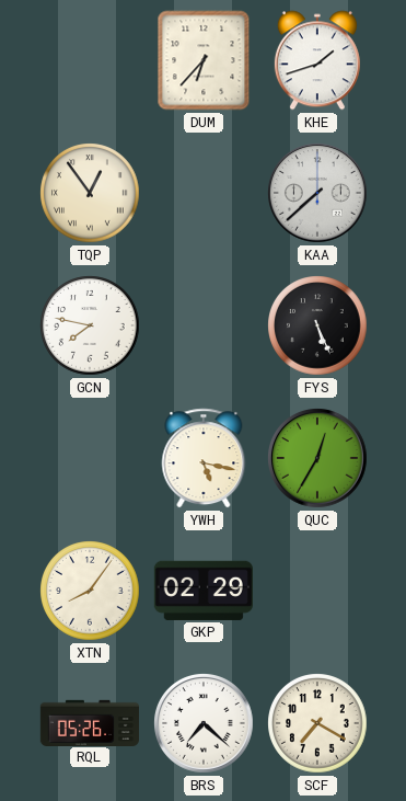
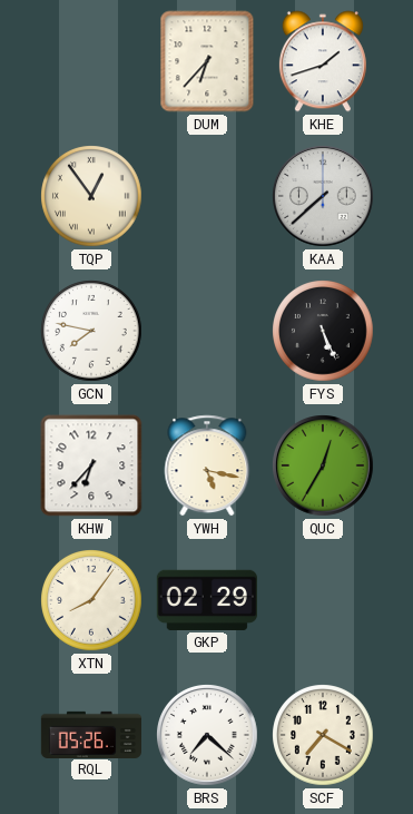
KHW: none -> 6:37 (91, 465)
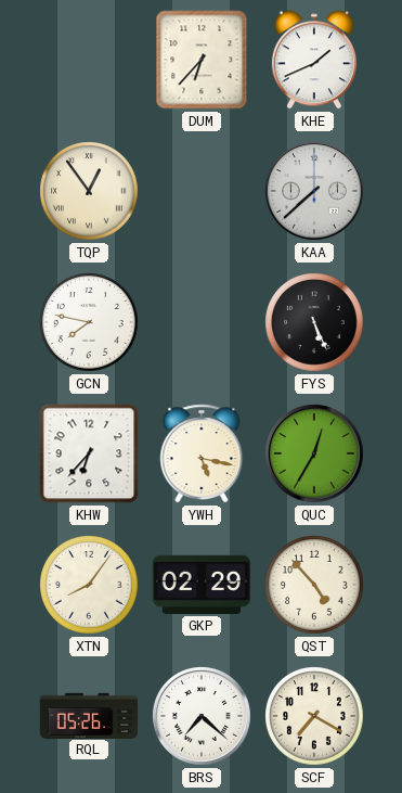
KHE: 1:42 -> 1:41 (314, 60)
QST: none -> 4:53 (314, 585)
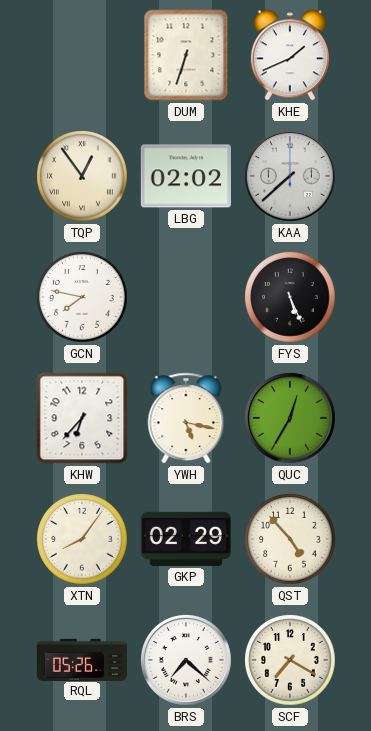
DUM: 6:37 -> 6:33 (186, 55)
LBG: none -> 02:02 (186, 176)
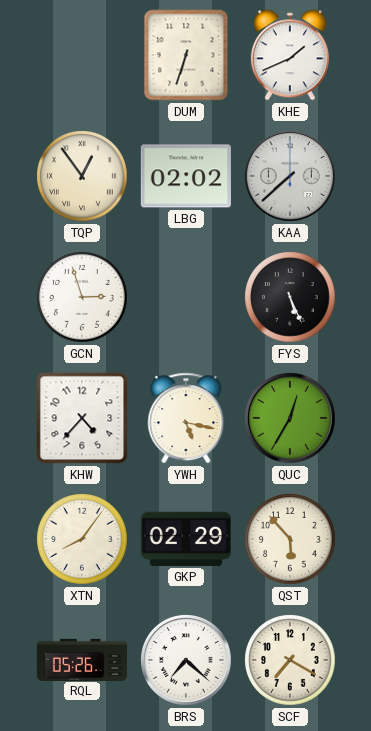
GCN: 7:47 -> 2:57 (82, 297)
KHW: 6:37 -> 4:37 (82, 418)
QST: 4:53 -> 5:53 (290, 539)
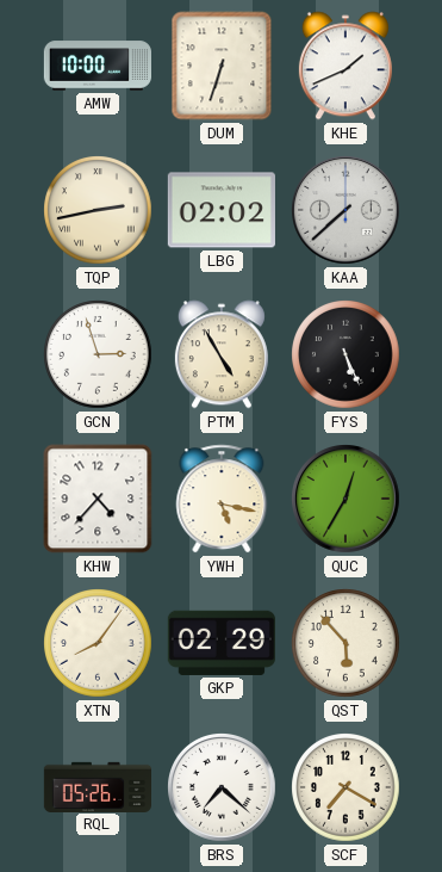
AMW: none -> 10:00 (97, 66)
TQP: 12:54 -> 2:43 (98, 210)
PTM: none -> 4:55 (222, 354)
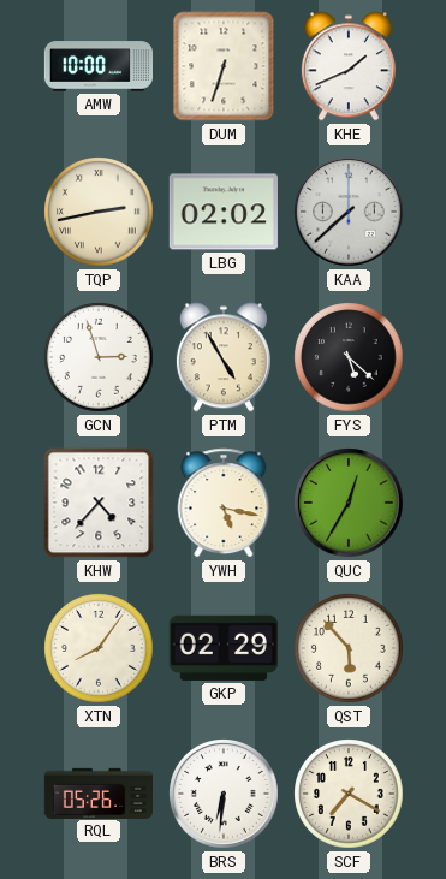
FYS: 5:26 -> 5:22 (349, 357)
BRS: 7:22 -> 6:31 (225, 795)
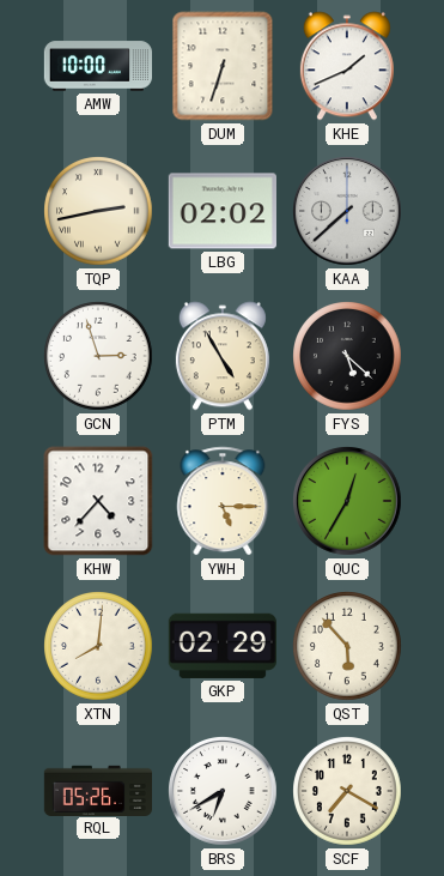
YWH: 5:17 -> 5:15 (223, 501)
XTN: 8:06 -> 8:01 (98, 646)
BRS: 6:31 -> 6:40 (224, 792)
